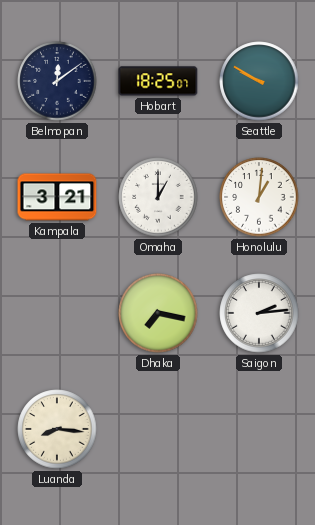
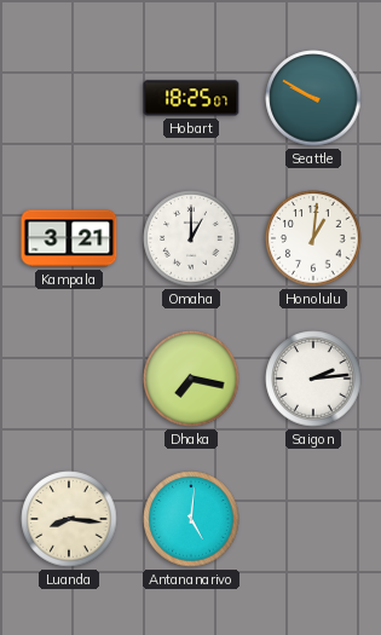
Belmopan: 12:09 -> none (57, 81)
Antananarivo: none -> 5:01 (191, 519)
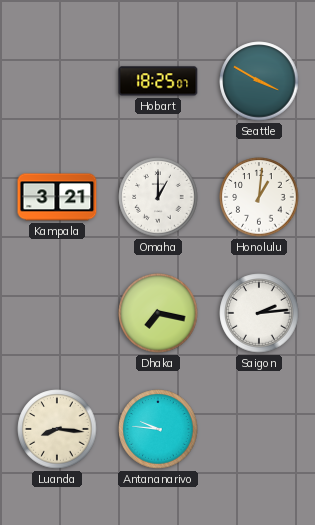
Seattle: 9:50 -> 3:50 (259, 81)
Antananarivo: 5:01 -> 9:46 (158, 429)
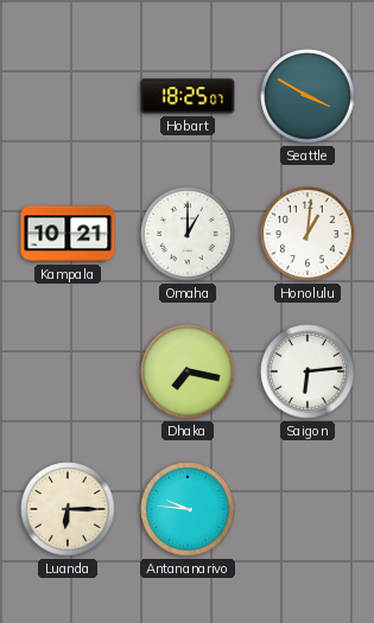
Kampala: 3:21 -> 10:21 (68, 234)
Saigon: 2:14 -> 6:14 (308, 371)
Luanda: 8:16 -> 6:15 (68, 509)
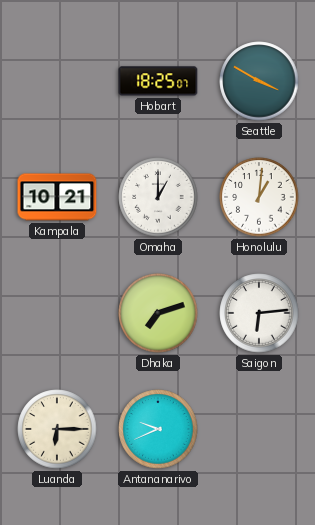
Dhaka: 7:17 -> 7:12 (158, 313)
Antananarivo: 9:46 -> 9:41 (158, 429)
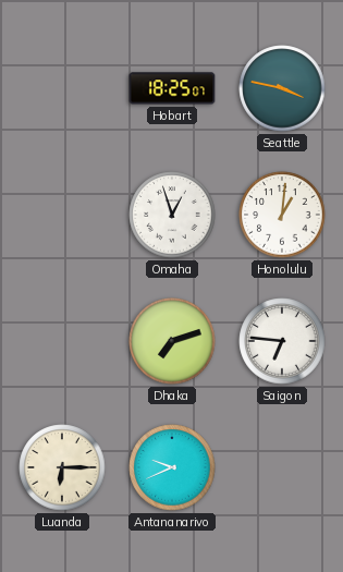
Seattle: 3:50 -> 3:47 (282, 88)
Kampala: 10:21 -> none (57, 197)
Omaha: 1:00 -> 12:57 (172, 215)
Saigon: 6:14 -> 6:46 (282, 341)
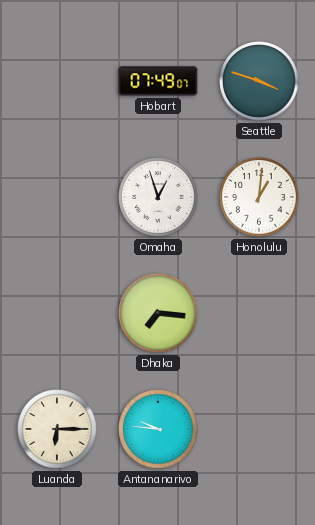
Hobart: 18:25 -> 07:49 (158, 81)
Seattle: 3:47 -> 3:48 (259, 81)
Dhaka: 7:12 -> 7:16 (158, 313)
Saigon: 6:46 -> none (282, 341)
Antananarivo: 9:41 -> 9:46 (158, 429)
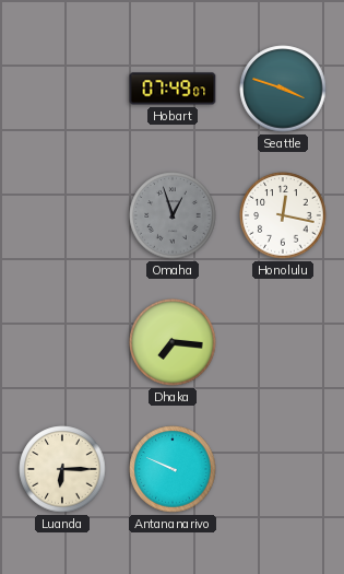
Omaha dial: white -> grey (173, 215)
Honolulu: 1:01 -> 12:17 (283, 215)
Antananarivo: 9:46 -> 9:49 (173, 469)
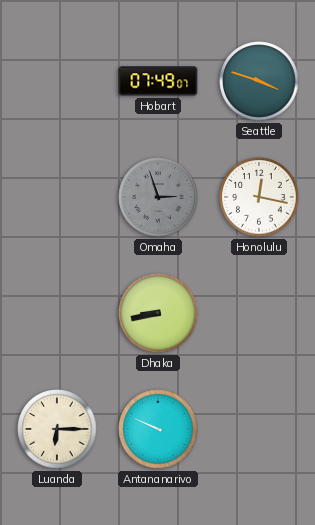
Omaha: 12:57 -> 2:57 (158, 197)
Dhaka: 7:16 -> 8:43 (158, 313)
